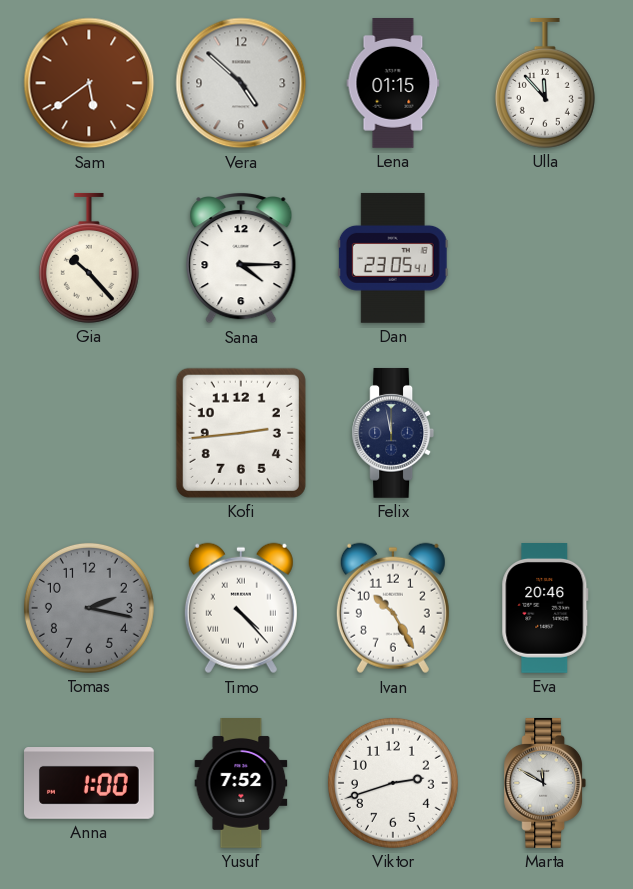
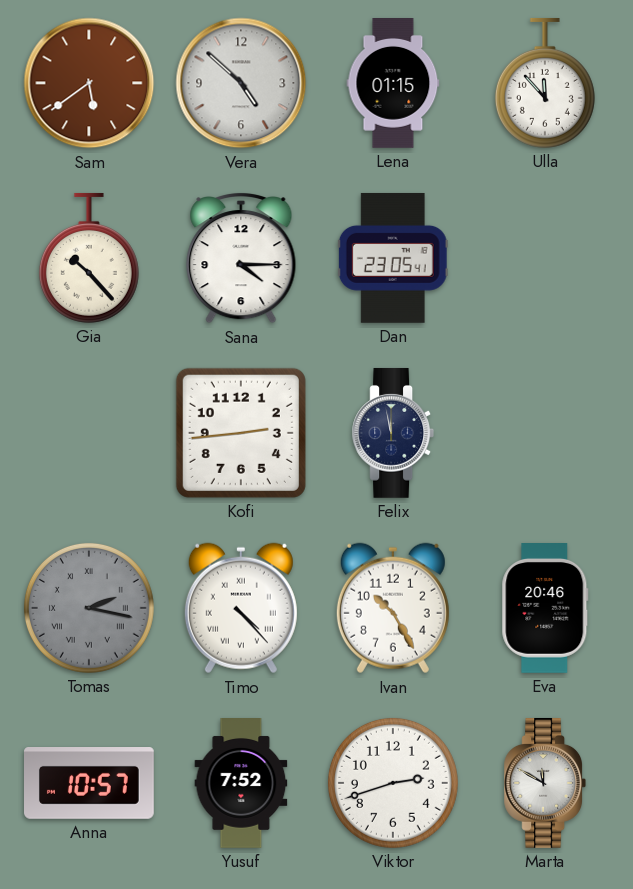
Tomas numerals: Arabic -> Roman (89, 608)
Anna: 1:00 -> 10:57 (90, 784)
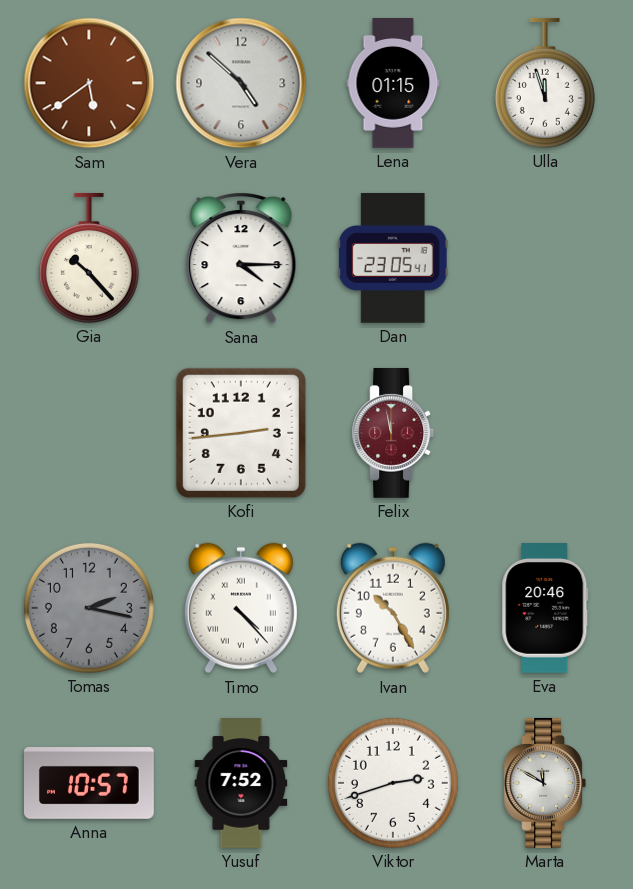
Ulla: 11:53 -> 11:57 (545, 83)
Felix dial: navy -> burgundy (393, 433)
Tomas numerals: Roman -> Arabic (89, 608)
